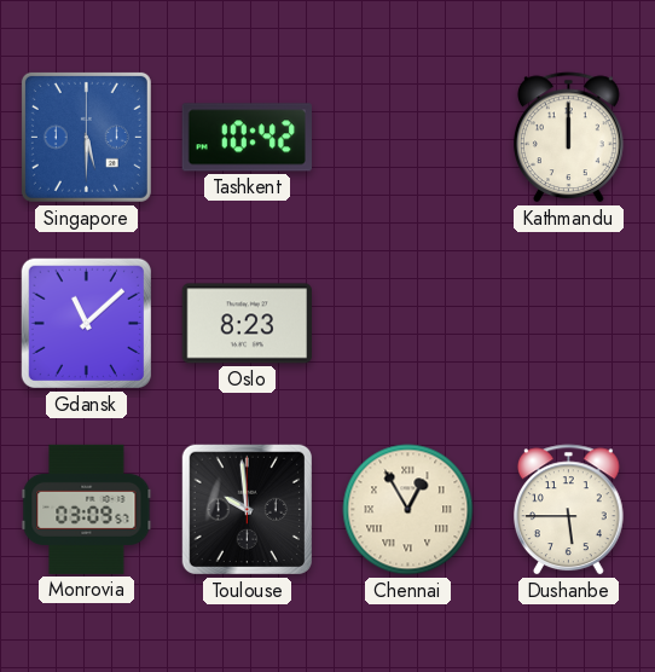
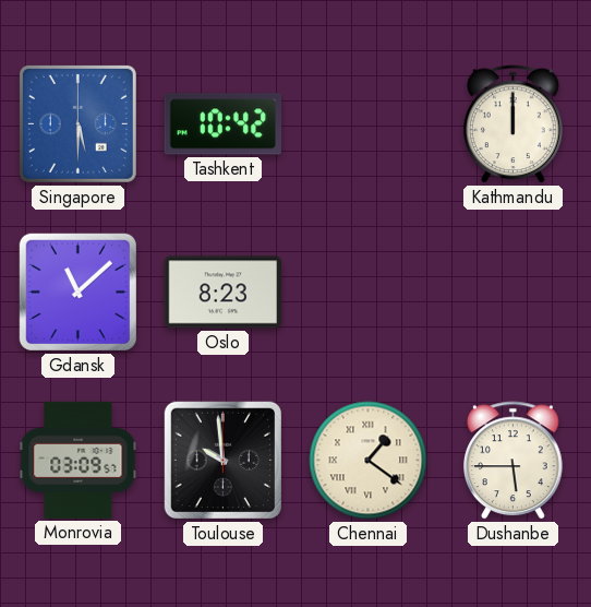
Chennai: 12:55 -> 1:21 (369, 461)
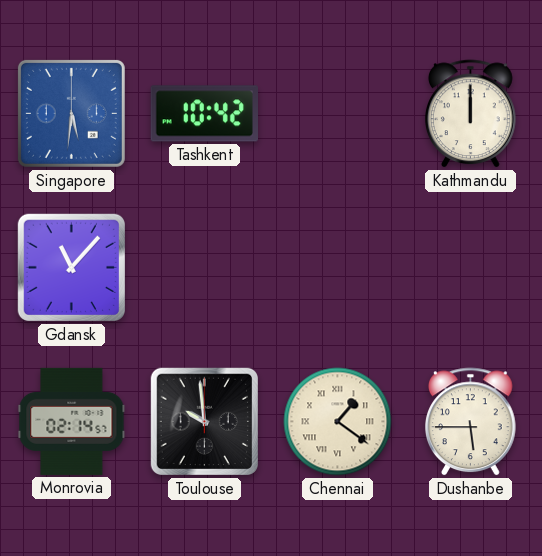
Singapore: 5:30 -> 5:31 (71, 113)
Gdansk: 11:08 -> 11:07 (71, 267)
Oslo: 8:23 -> none (224, 293)
Monrovia: 03:09 -> 02:14 (72, 421)
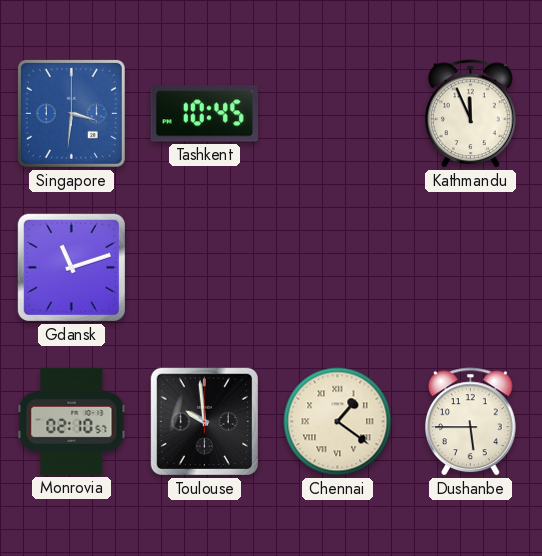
Singapore: 5:31 -> 3:31 (71, 113)
Tashkent: 10:42 -> 10:45 (204, 114)
Kathmandu: 12:00 -> 11:56 (471, 114)
Gdansk: 11:07 -> 11:12 (71, 267)
Monrovia: 02:14 -> 02:10 (72, 421)
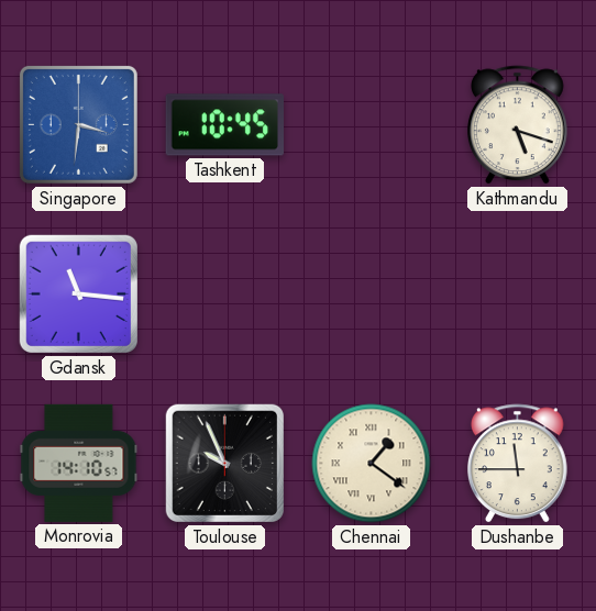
Kathmandu: 11:56 -> 5:18 (518, 125)
Gdansk: 11:12 -> 11:16 (78, 293)
Monrovia: 02:10 -> 14:10 (79, 463)
Toulouse: 9:59 -> 9:56 (224, 463)
Dushanbe: 5:45 -> 11:45 (518, 464)
